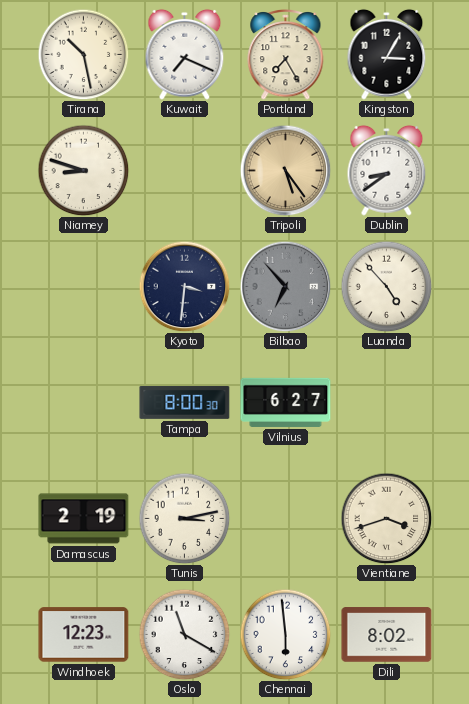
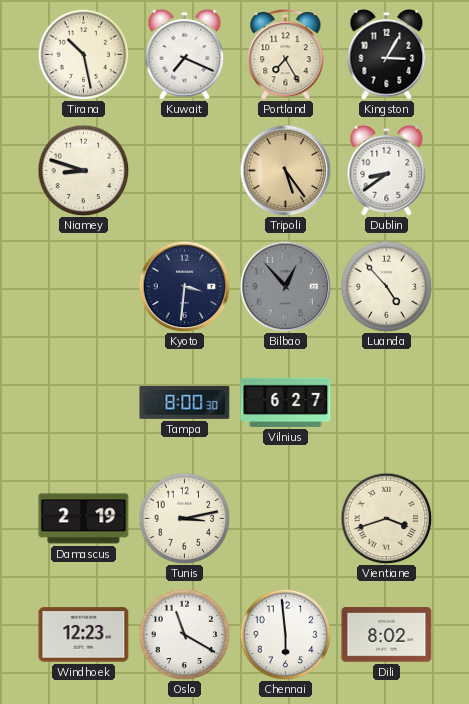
Bilbao: 6:53 -> 12:53 (285, 286)
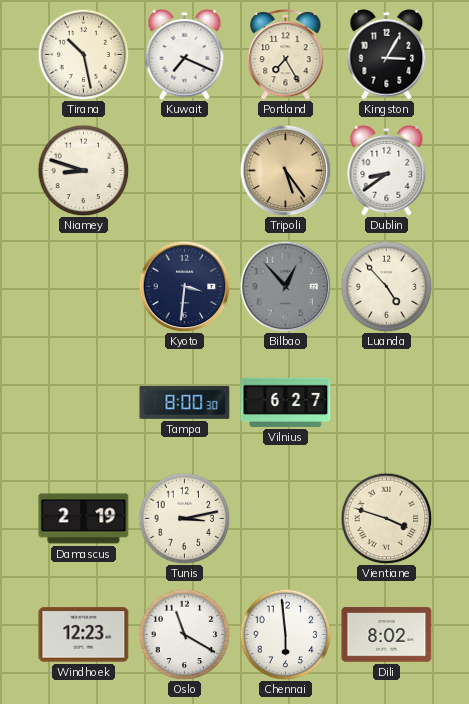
Vientiane: 3:42 -> 3:48 (386, 518)
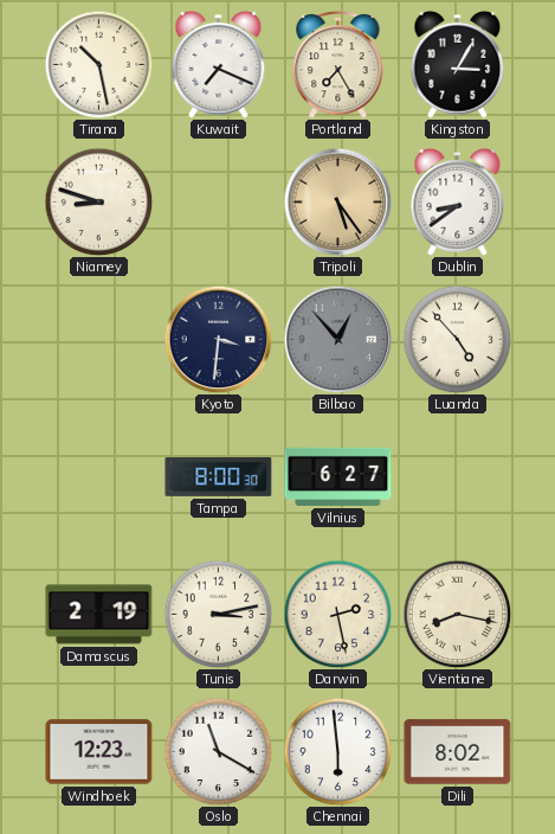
Darwin: none -> 2:28 (337, 614)
Vientiane: 3:48 -> 8:17 (457, 614)
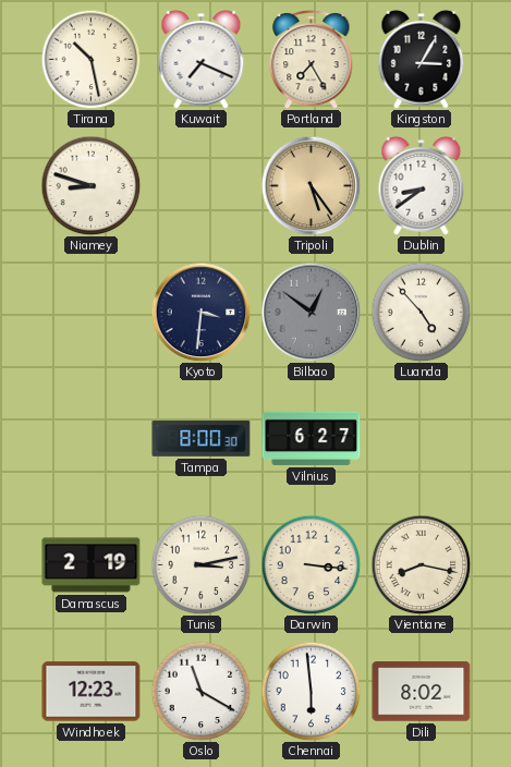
Bilbao: 12:53 -> 12:51 (311, 312)
Darwin: 2:28 -> 3:16 (311, 564)
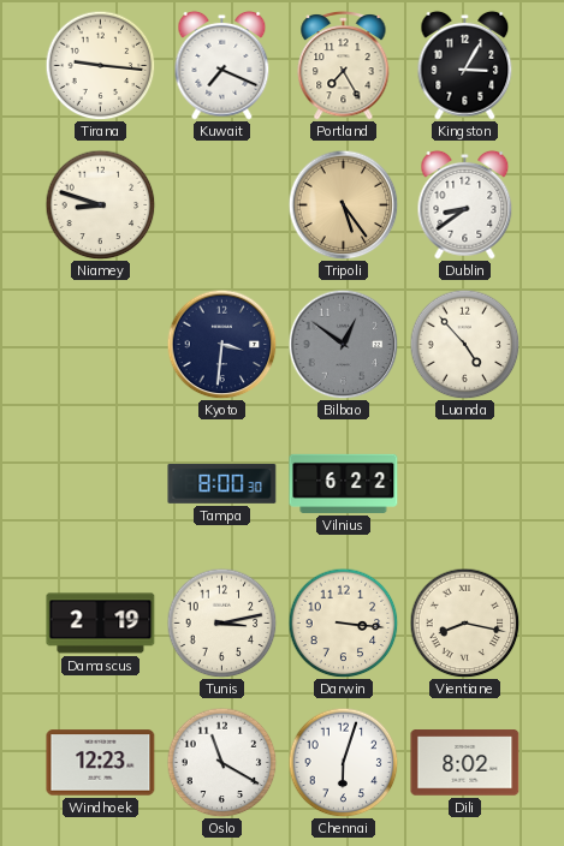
Tirana: 10:28 -> 9:16 (100, 65)
Vilnius: 6:27 -> 6:22 (344, 483)
Chennai: 5:59 -> 6:03 (343, 762)
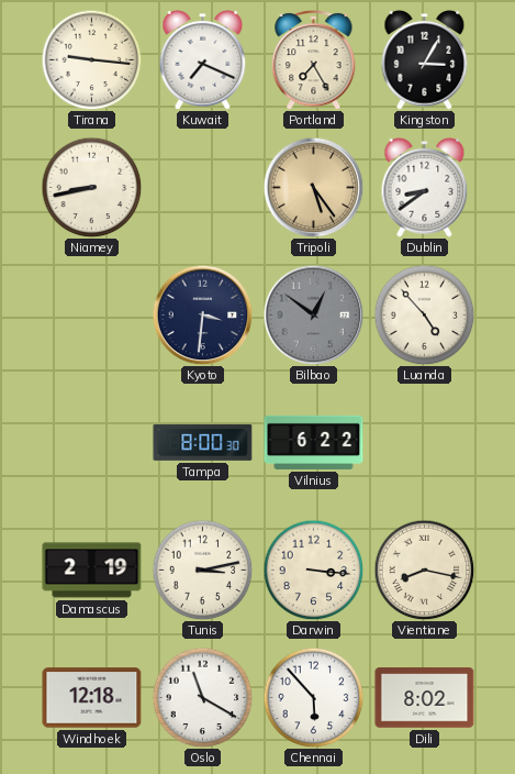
Niamey: 8:48 -> 8:43 (91, 187)
Windhoek: 12:23 -> 12:18 (92, 698)
Chennai: 6:03 -> 5:53 (313, 697)
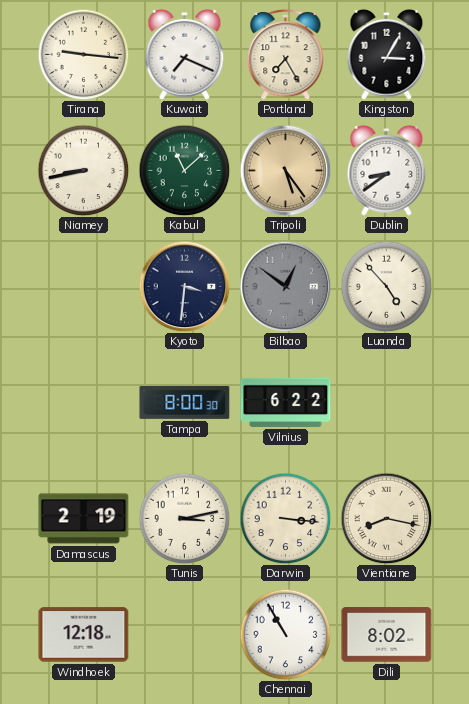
Kabul: none -> 11:08 (184, 170)
Oslo: 11:20 -> none (202, 697)
Chennai: 5:53 -> 10:55 (285, 634)
